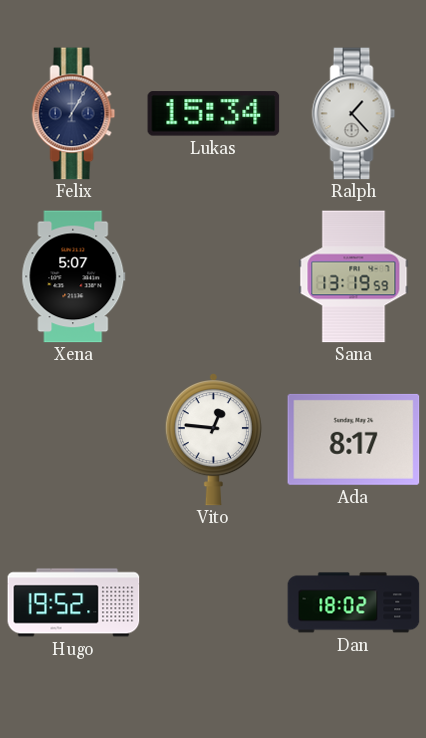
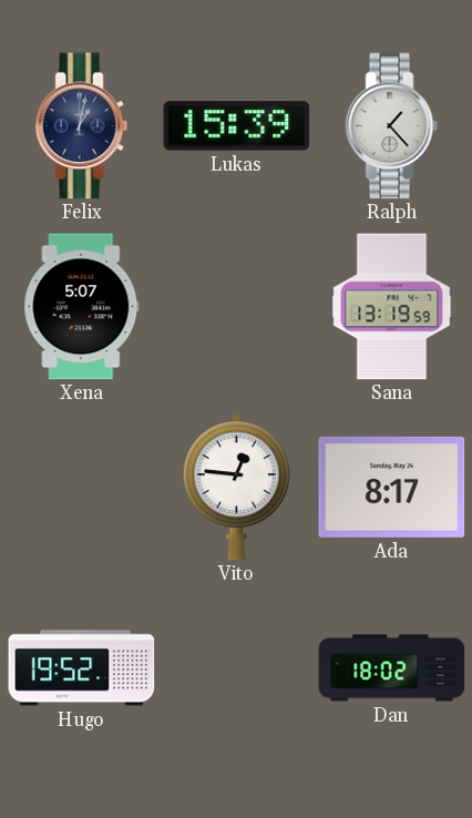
Felix: 1:05 -> 1:02 (82, 126)
Lukas: 15:34 -> 15:39 (237, 126)
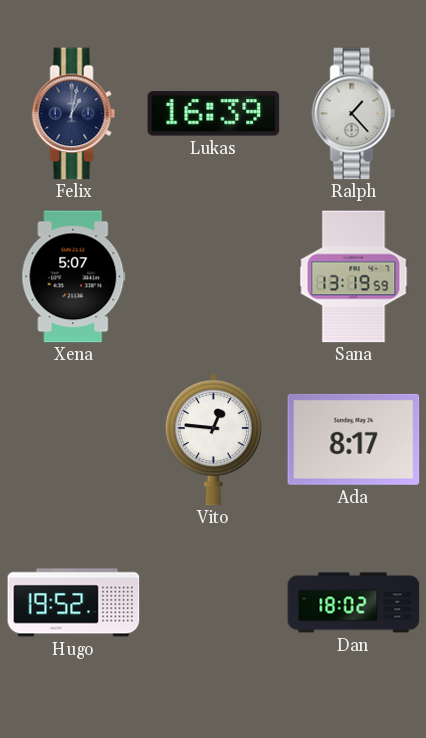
Lukas: 15:39 -> 16:39 (214, 114)
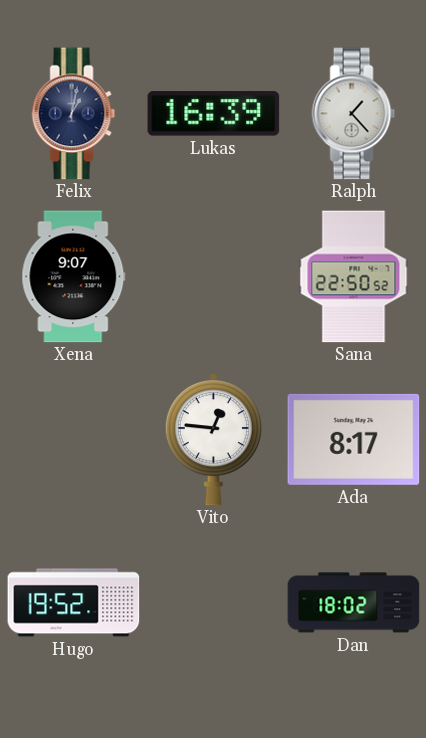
Xena: 5:07 -> 9:07 (74, 277)
Sana: 13:19 -> 22:50 (354, 277)
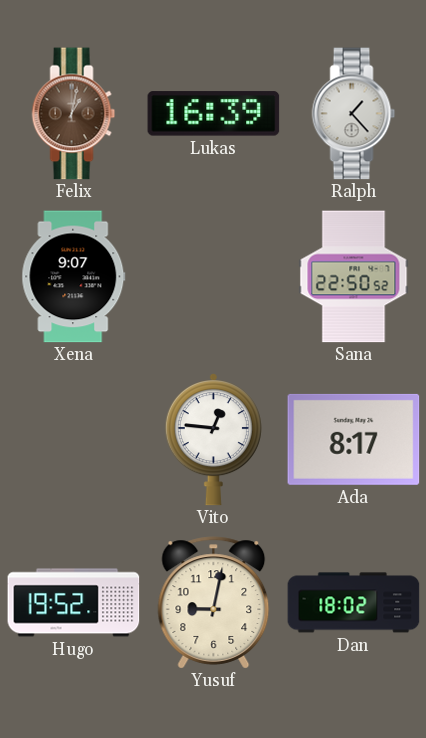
Felix dial: navy -> brown (74, 114)
Yusuf: none -> 9:02 (214, 603)
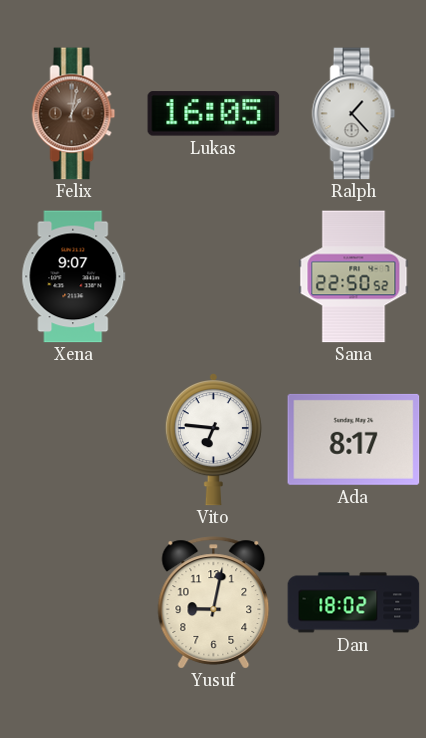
Lukas: 16:39 -> 16:05 (214, 114)
Vito: 12:46 -> 6:46 (213, 440)
Hugo: 19:52 -> none (74, 603)
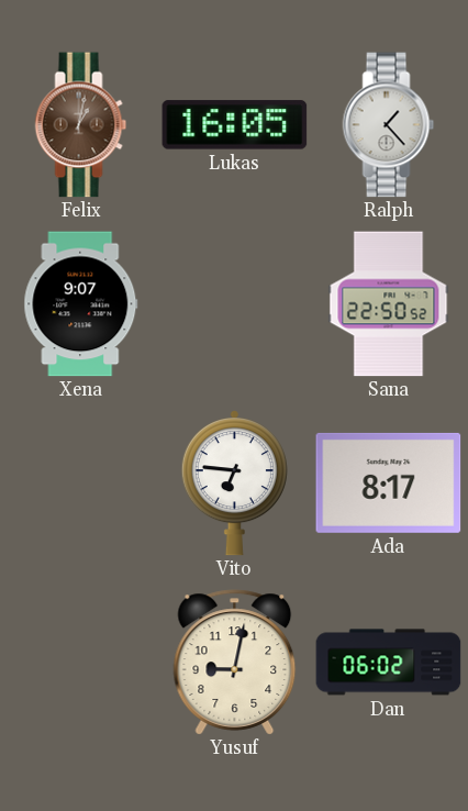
Dan: 18:02 -> 06:02 (389, 663)
